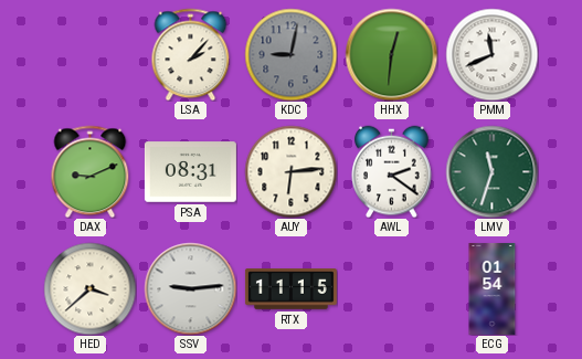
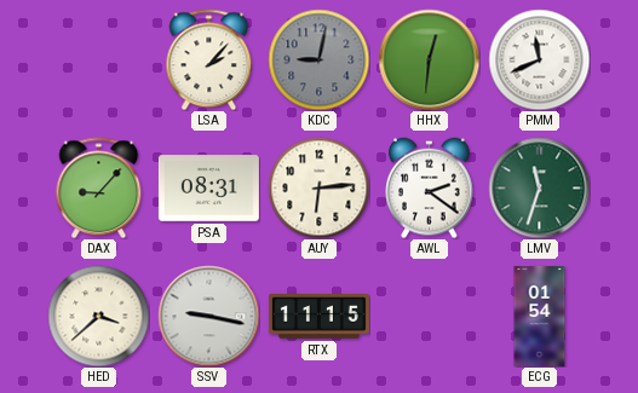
DAX: 9:11 -> 9:07 (99, 187)
SSV: 9:14 -> 9:17 (208, 316)
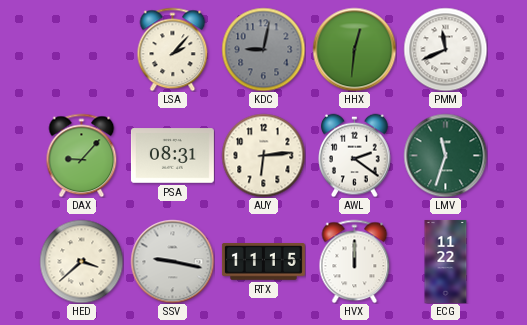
HVX: none -> 12:00 (355, 261)
ECG: 01:54 -> 11:22 (446, 261)
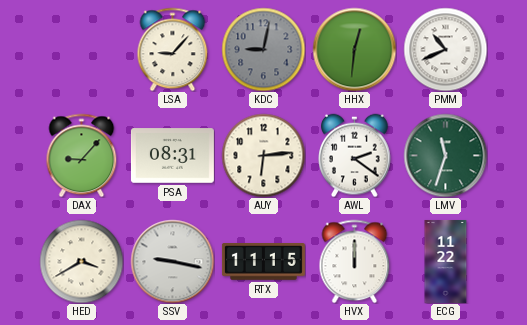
LSA: 2:07 -> 9:07 (173, 49)
PMM: 11:41 -> 10:41 (445, 49)
HED: 3:38 -> 3:40 (81, 261)
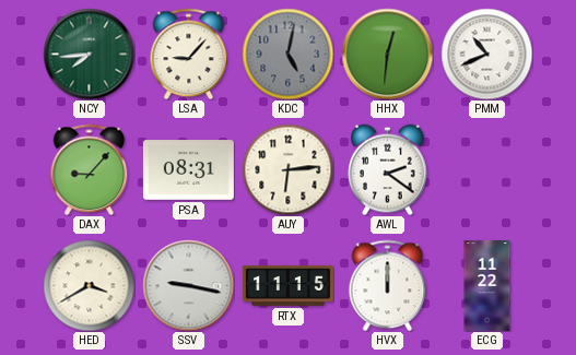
NCY: none -> 7:44 (89, 54)
KDC: 9:02 -> 5:02 (287, 54)
LMV: 11:33 -> none (445, 155)
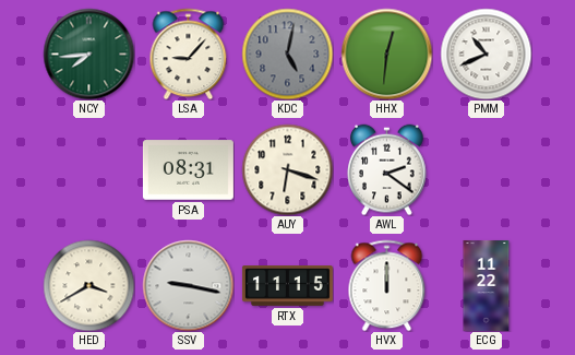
DAX: 9:07 -> none (90, 169)
AUY: 6:14 -> 6:18 (287, 169)
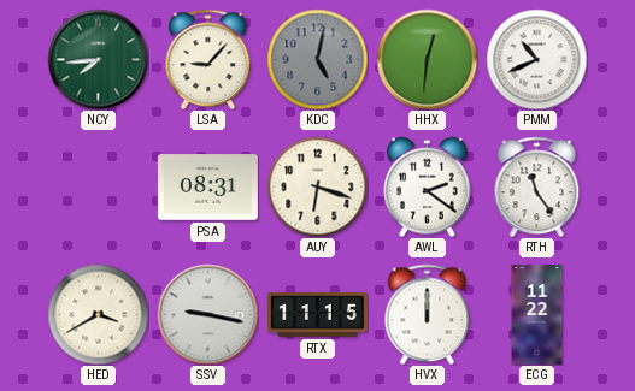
RTH: none -> 11:24 (537, 186)
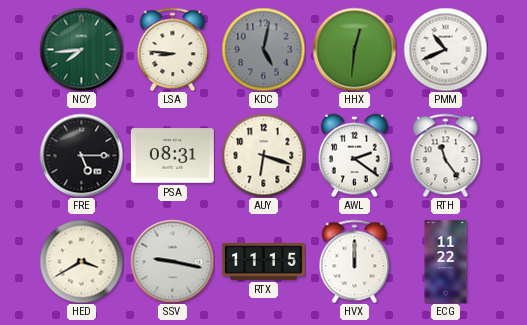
LSA: 9:07 -> 8:46 (173, 49)
FRE: none -> 5:15 (81, 155)
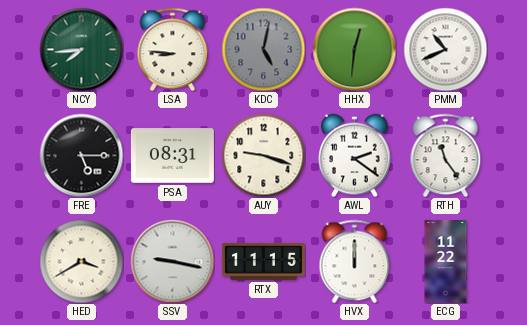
AUY: 6:18 -> 9:18 (263, 155)
